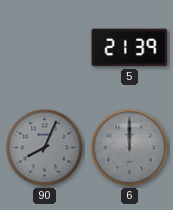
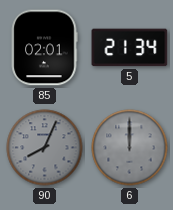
85: none -> 02:01 (44, 48)
5: 21:39 -> 21:34 (130, 48)
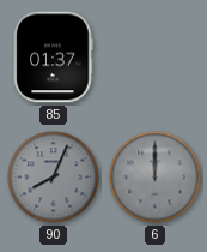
85: 02:01 -> 01:37 (53, 58)
5: 21:34 -> none (130, 48)
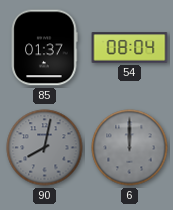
54: none -> 08:04 (130, 48)
90: 8:04 -> 8:02 (45, 148)
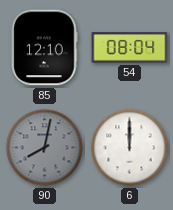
85: 01:37 -> 12:10 (44, 48)
6 dial: grey -> white (130, 148)
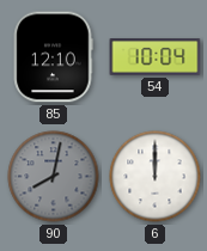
54: 08:04 -> 10:04 (156, 57)
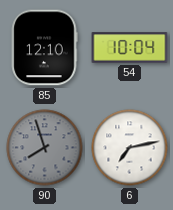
90: 8:02 -> 7:57 (45, 148)
6: 12:00 -> 7:13 (130, 148)
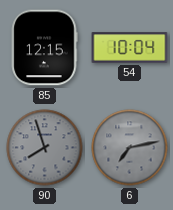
85: 12:10 -> 12:15 (44, 48)
6 dial: white -> grey (130, 148)
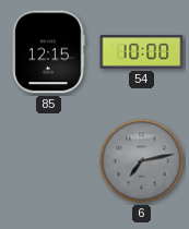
54: 10:04 -> 10:00 (142, 52)
90: 7:57 -> none (45, 148)
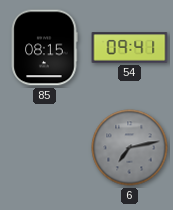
85: 12:15 -> 08:15 (44, 48)
54: 10:00 -> 09:41 (130, 48)
